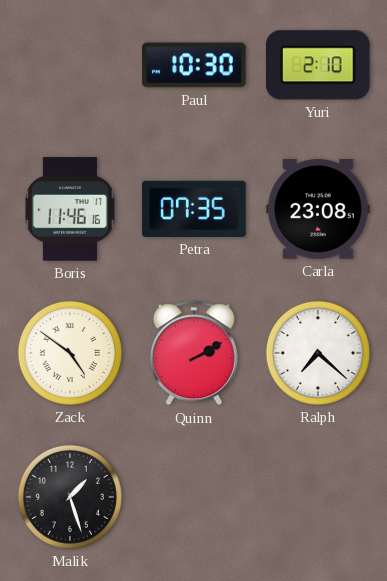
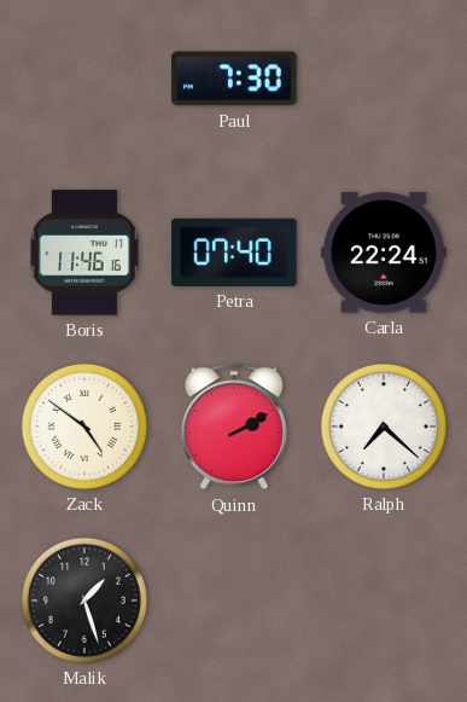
Paul: 10:30 -> 7:30 (234, 79)
Yuri: 2:10 -> none (319, 65)
Petra: 07:35 -> 07:40 (234, 253)
Carla: 23:08 -> 22:24 (384, 253)
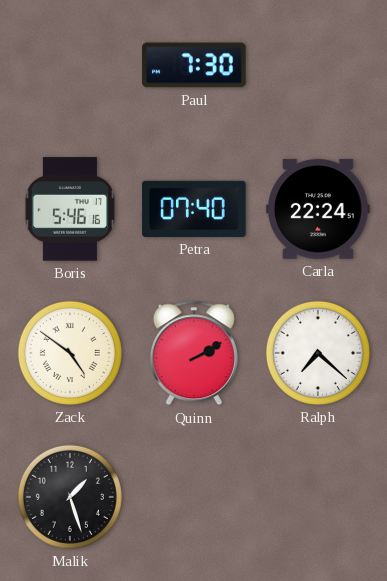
Boris: 11:46 -> 5:46 (70, 209)
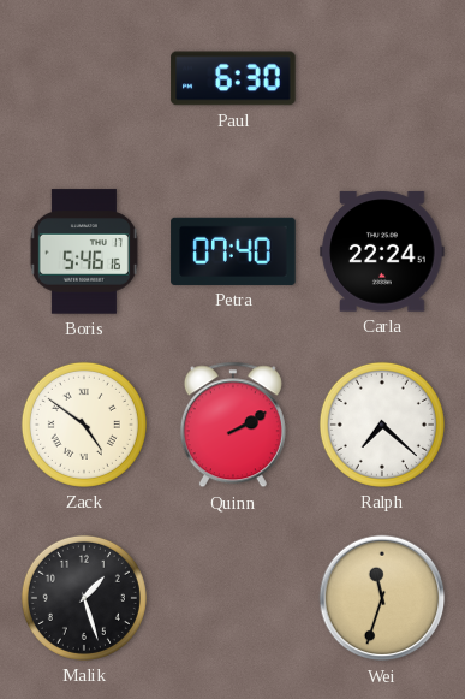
Paul: 7:30 -> 6:30 (233, 78)
Wei: none -> 11:33 (382, 598)
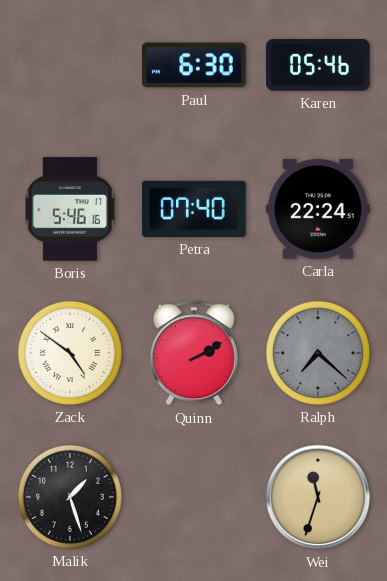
Karen: none -> 05:46 (318, 65)
Ralph dial: white -> grey (318, 353)
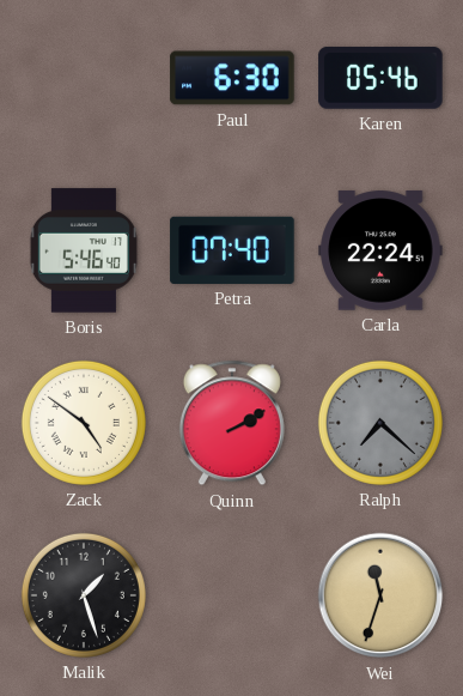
Boris: 5:46:16 -> 5:46:40 (84, 250)
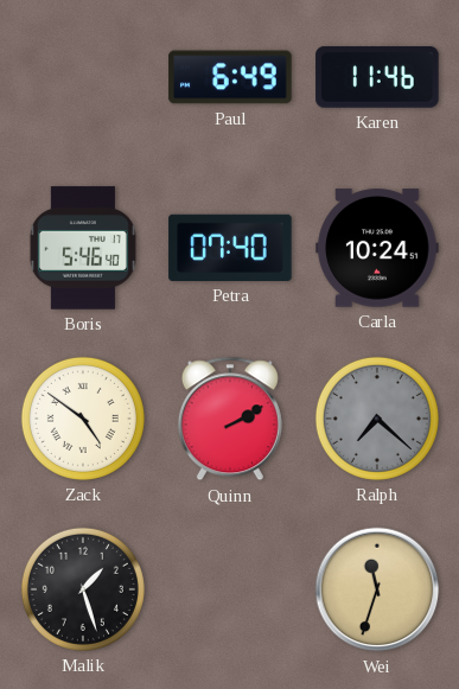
Paul: 6:30 -> 6:49 (230, 77)
Karen: 05:46 -> 11:46 (377, 77)
Carla: 22:24 -> 10:24 (377, 248)
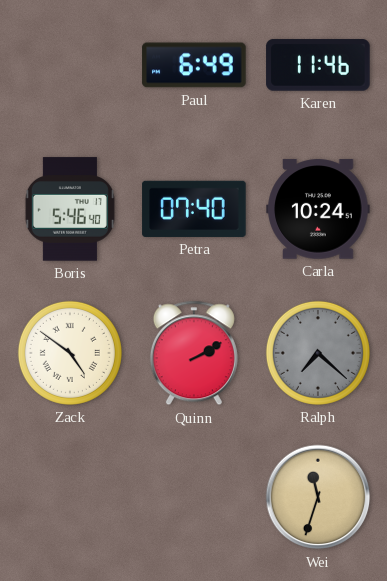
Malik: 1:27 -> none (83, 589)
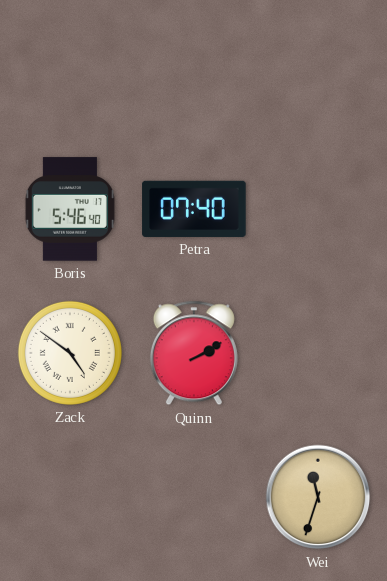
Paul: 6:49 -> none (194, 65)
Karen: 11:46 -> none (318, 65)
Carla: 10:24 -> none (318, 209)
Ralph: 7:22 -> none (318, 353)
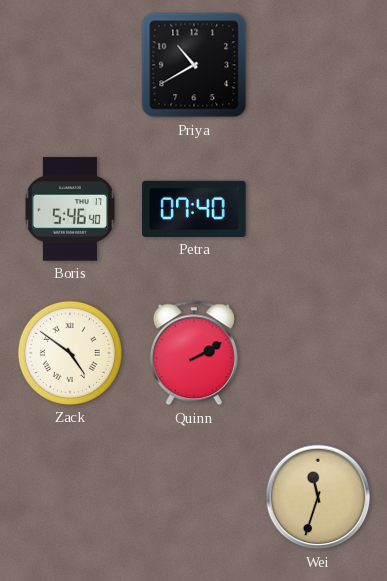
Priya: none -> 10:40 (194, 65)
